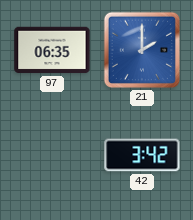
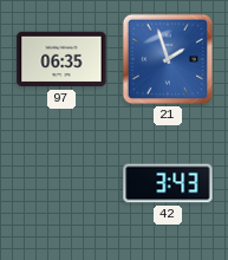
21: 2:00 -> 1:57 (168, 59)
42: 3:42 -> 3:43 (168, 183)
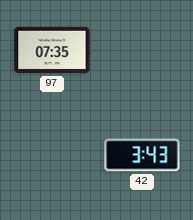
97: 06:35 -> 07:35 (52, 50)
21: 1:57 -> none (168, 59)
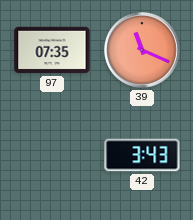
39: none -> 11:19 (143, 51)
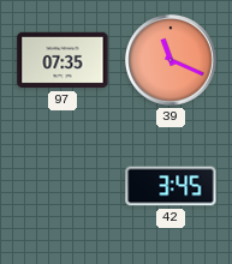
42: 3:43 -> 3:45 (171, 186)
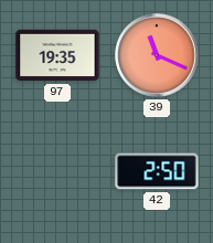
97: 07:35 -> 19:35 (57, 55)
42: 3:45 -> 2:50 (157, 171)
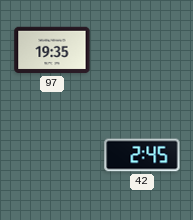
39: 11:19 -> none (158, 56)
42: 2:50 -> 2:45 (142, 155)
